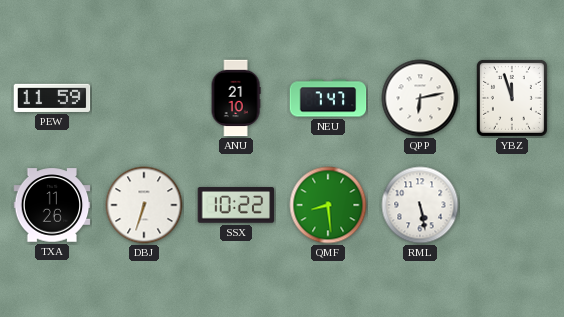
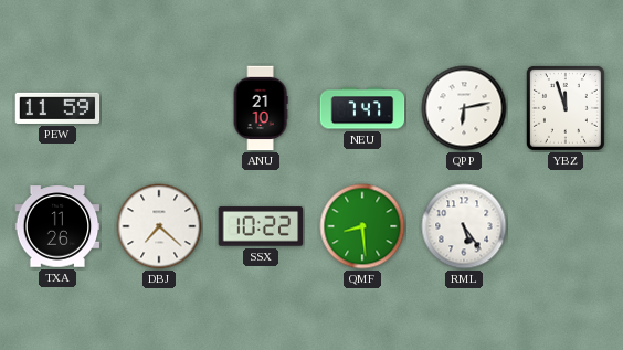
DBJ: 6:33 -> 7:22 (159, 226)
RML: 5:28 -> 5:24 (464, 226)
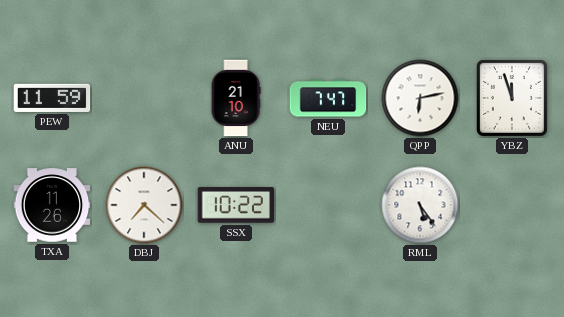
QMF: 8:29 -> none (362, 226)
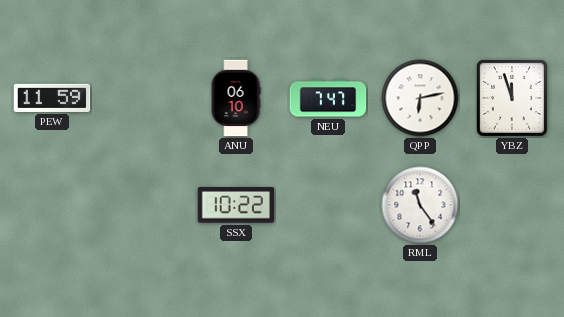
ANU: 21:10 -> 06:10 (236, 98)
TXA: 11:26 -> none (52, 205)
DBJ: 7:22 -> none (144, 205)
RML: 5:24 -> 11:24 (420, 205)
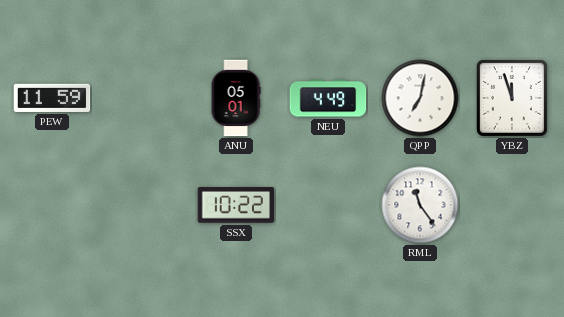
ANU: 06:10 -> 05:01 (236, 98)
NEU: 7:47 -> 4:49 (328, 98)
QPP: 6:13 -> 7:02 (420, 98)
